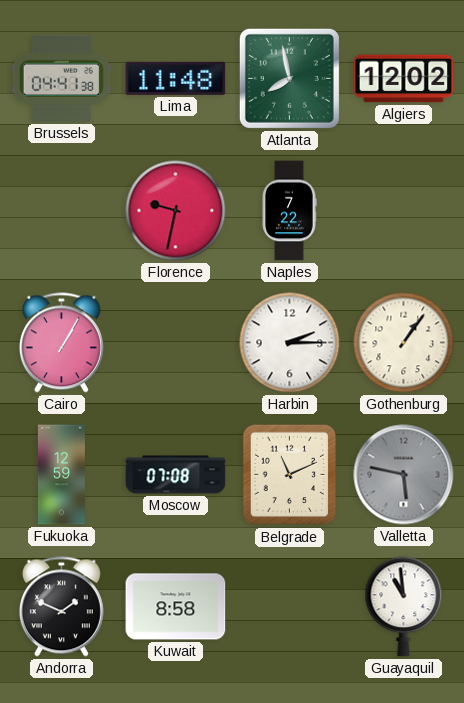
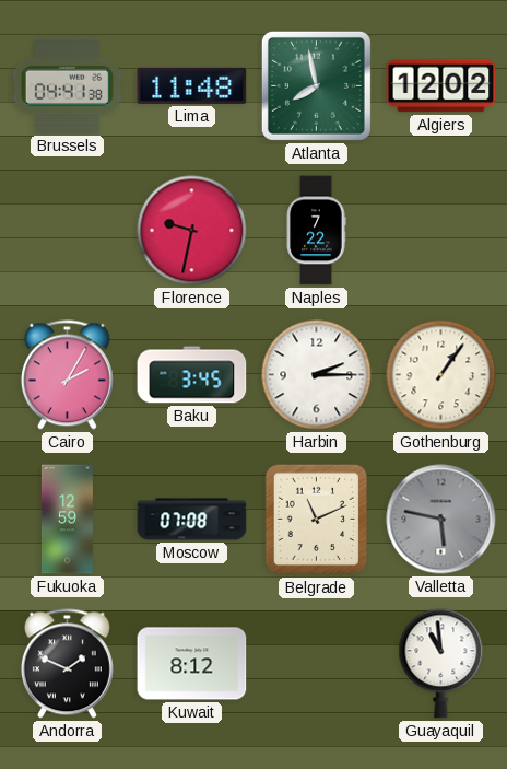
Cairo: 1:05 -> 2:05 (67, 375)
Baku: none -> 3:45 (192, 375)
Kuwait: 8:58 -> 8:12 (192, 664)
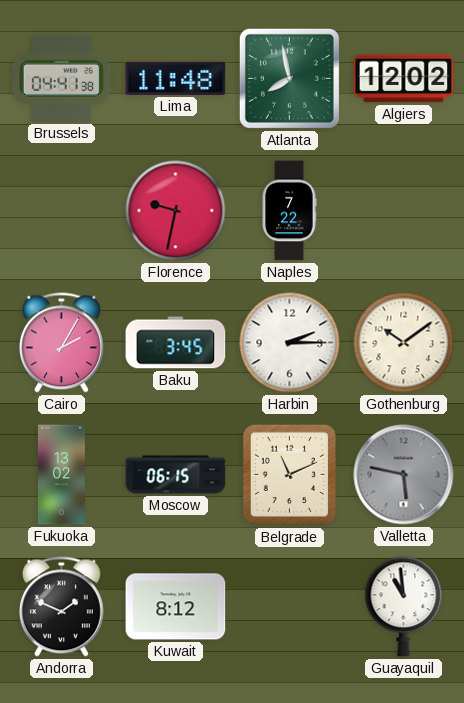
Gothenburg: 1:06 -> 10:09 (404, 343)
Fukuoka: 12:59 -> 13:02 (61, 475)
Moscow: 07:08 -> 06:15 (176, 475)
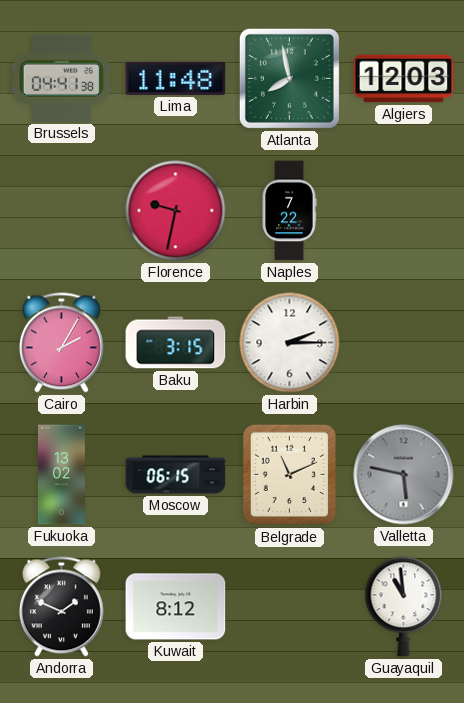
Algiers: 12:02 -> 12:03 (404, 79)
Baku: 3:45 -> 3:15 (176, 343)
Gothenburg: 10:09 -> none (404, 343)
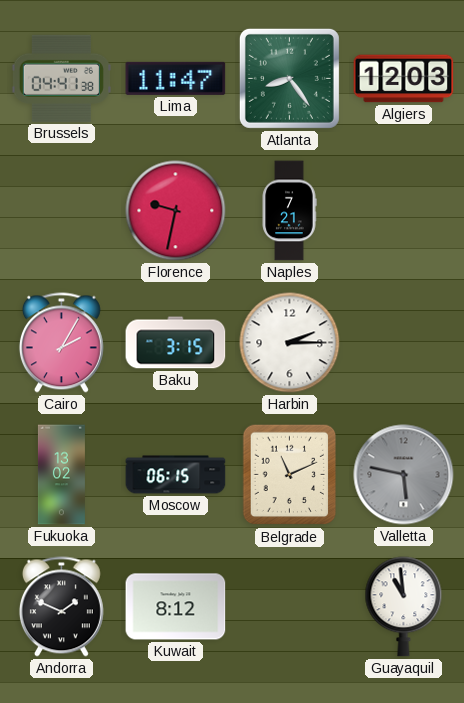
Lima: 11:48 -> 11:47 (176, 78)
Atlanta: 7:58 -> 8:24 (289, 78)
Naples: 7:22 -> 7:21 (289, 211)
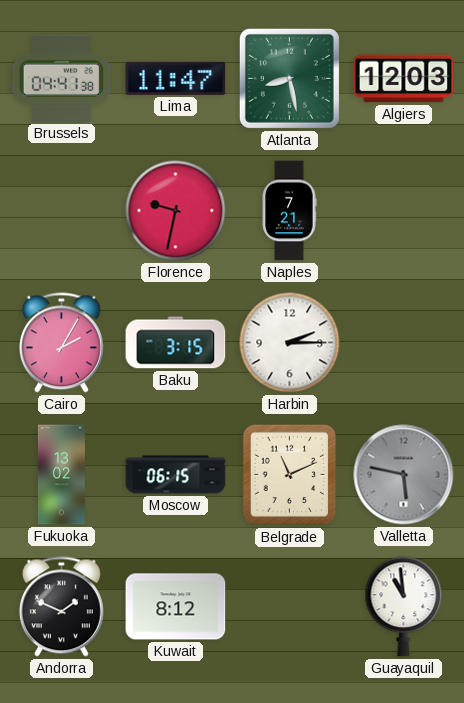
Atlanta: 8:24 -> 8:28 (289, 78)
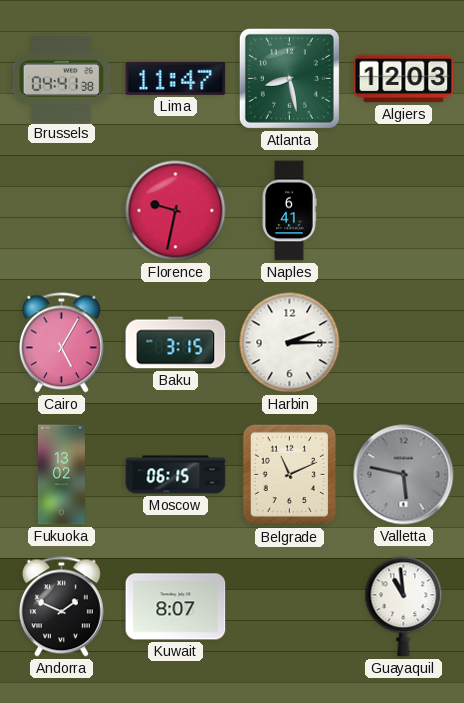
Naples: 7:21 -> 6:41 (289, 211)
Cairo: 2:05 -> 5:05 (61, 343)
Kuwait: 8:12 -> 8:07 (176, 607)
